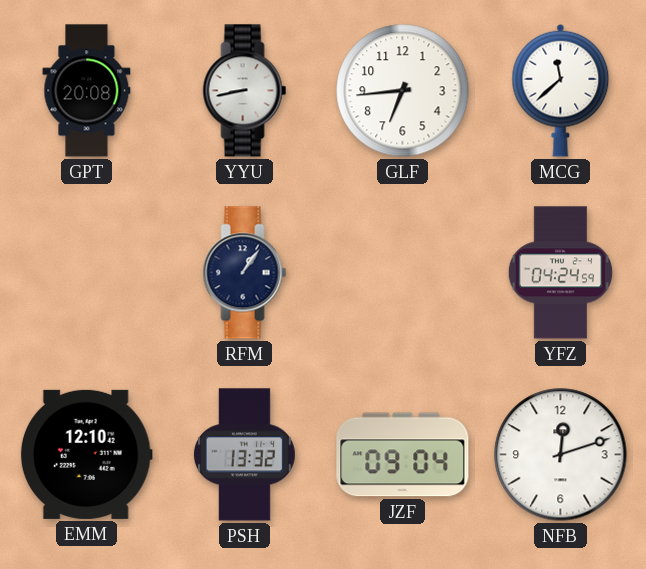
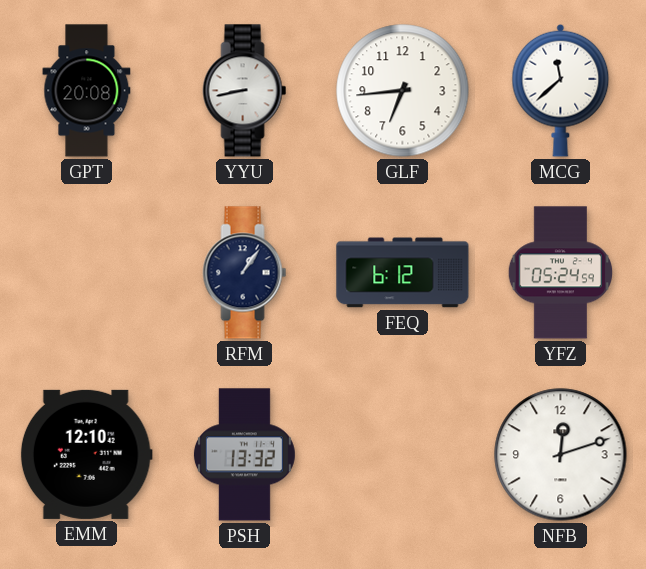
FEQ: none -> 6:12 (403, 273)
YFZ: 04:24 -> 05:24 (560, 273)
JZF: 09:04 -> none (403, 455)
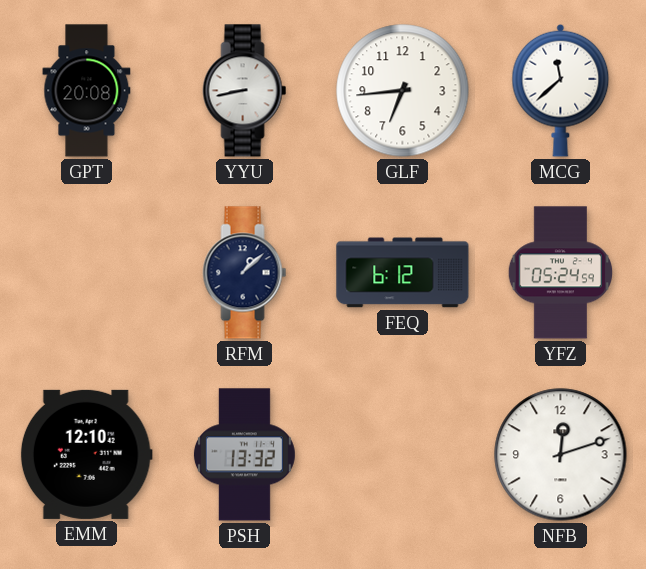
RFM: 1:06 -> 1:08 (245, 273)
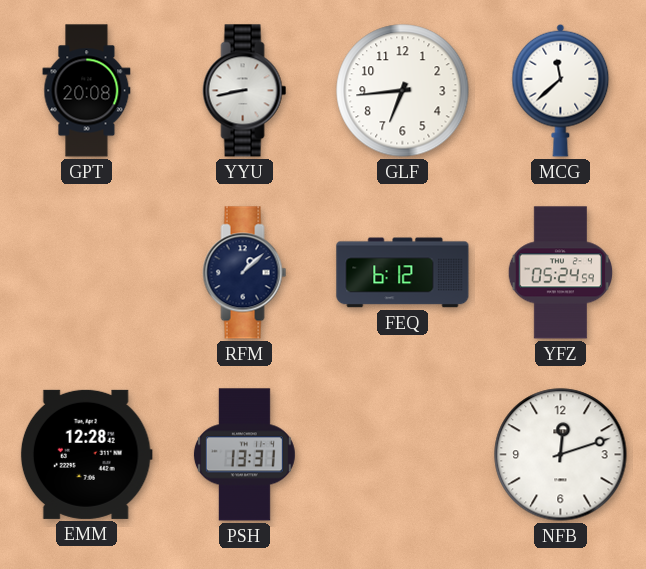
EMM: 12:10 -> 12:28 (86, 454)
PSH: 13:32 -> 13:31 (244, 455)
